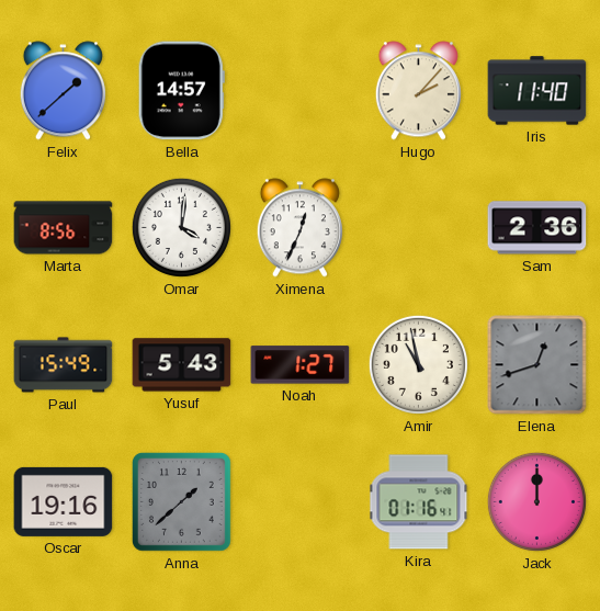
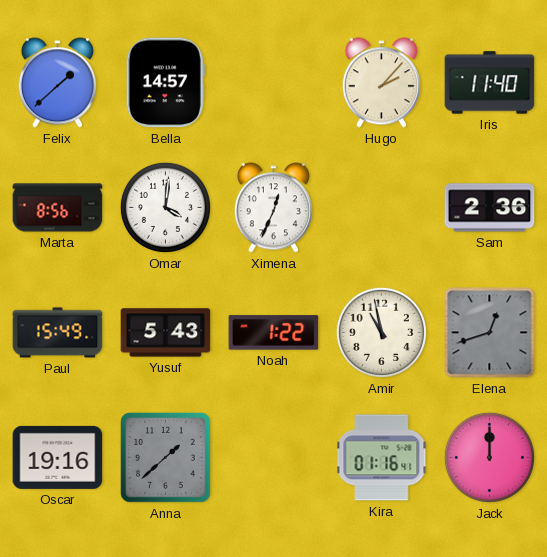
Noah: 1:27 -> 1:22 (274, 333)
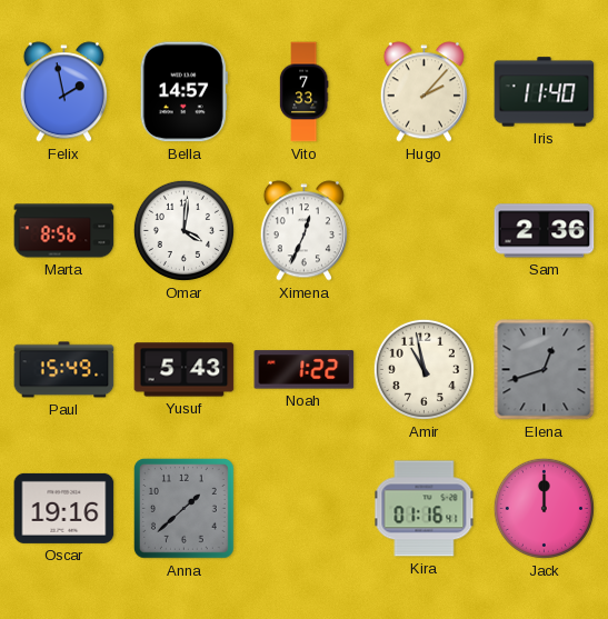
Felix: 1:38 -> 1:58 (63, 92)
Vito: none -> 7:33 (303, 92)
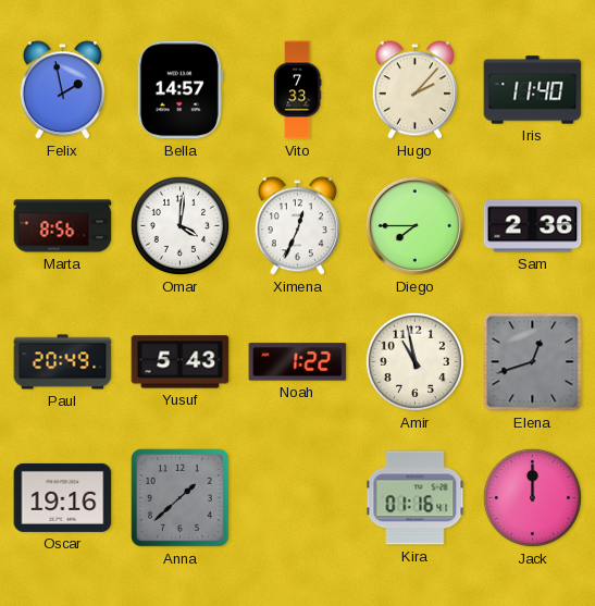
Diego: none -> 7:45 (414, 225)
Paul: 15:49 -> 20:49 (63, 362)
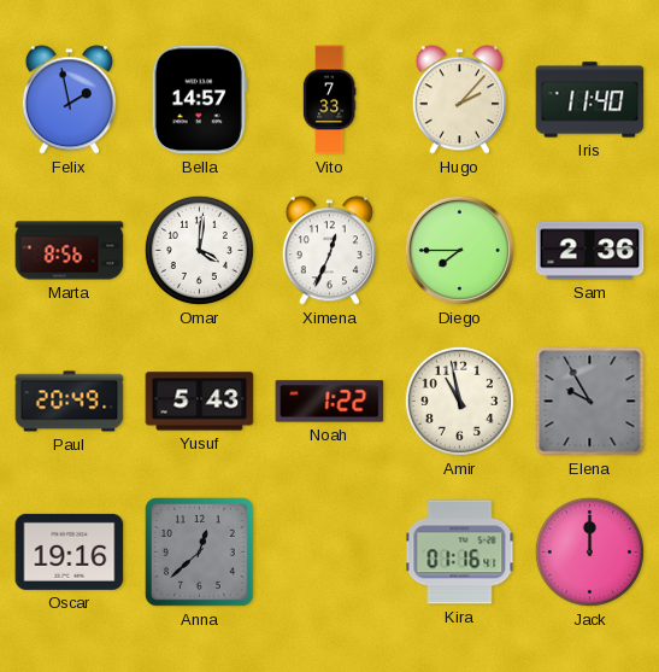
Elena: 12:42 -> 9:55 (590, 402)
Anna: 1:38 -> 12:38 (200, 553)
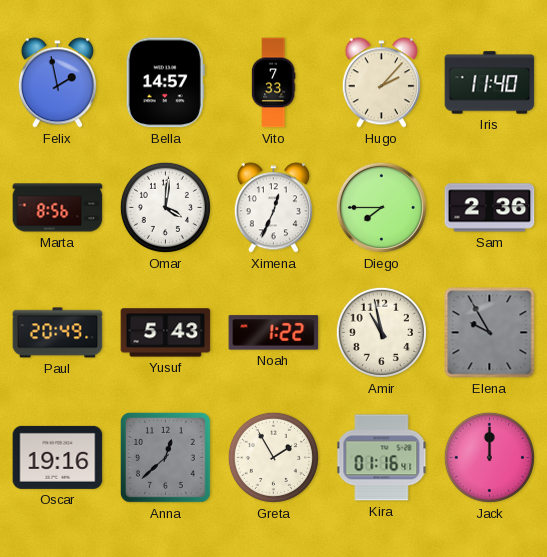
Greta: none -> 1:55 (273, 457)
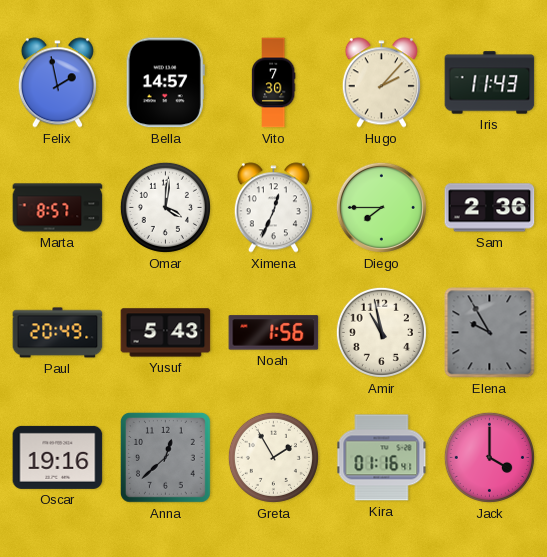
Vito: 7:33 -> 7:30 (273, 83)
Iris: 11:40 -> 11:43 (490, 83)
Marta: 8:56 -> 8:57 (58, 208)
Noah: 1:22 -> 1:56 (274, 333)
Jack: 12:00 -> 4:00 (489, 457)
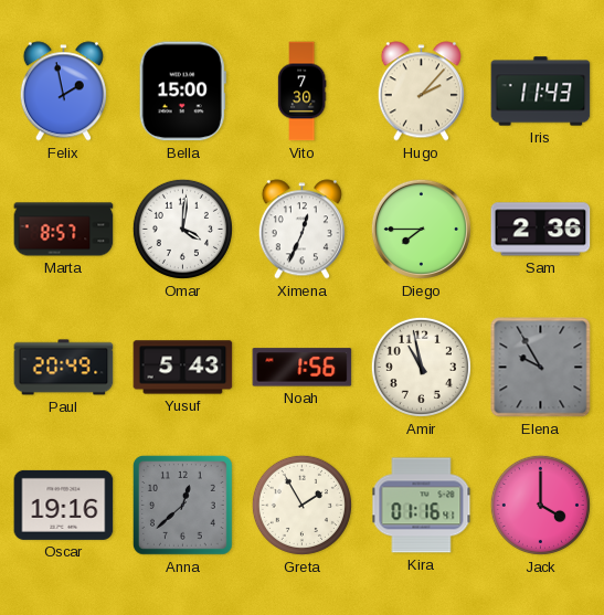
Bella: 14:57 -> 15:00 (182, 92)
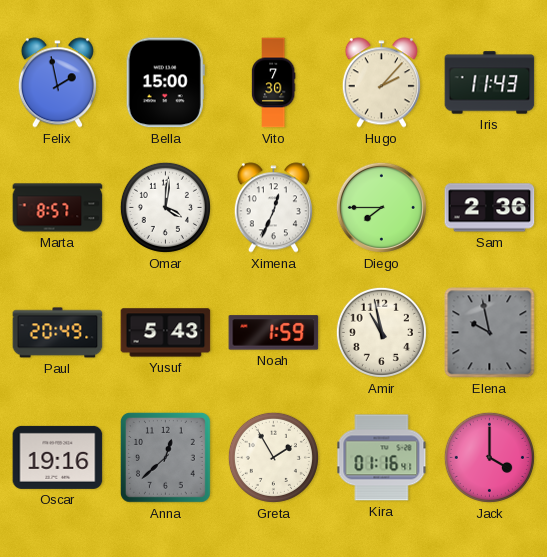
Noah: 1:56 -> 1:59 (274, 333)
Elena: 9:55 -> 9:58 (490, 333)
